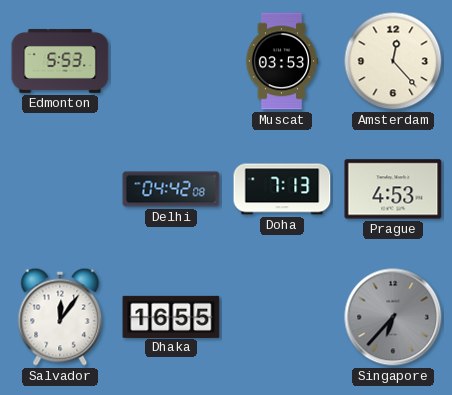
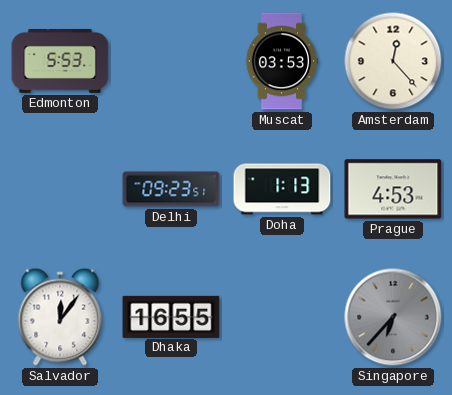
Delhi: 04:42 -> 09:23 (171, 189)
Doha: 7:13 -> 1:13 (282, 189)
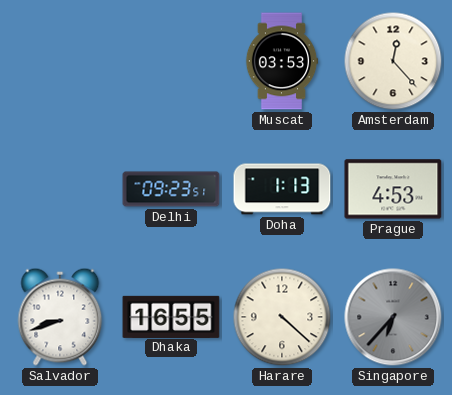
Edmonton: 5:53 -> none (60, 61)
Salvador: 12:06 -> 8:42 (60, 317)
Harare: none -> 4:22 (282, 317)
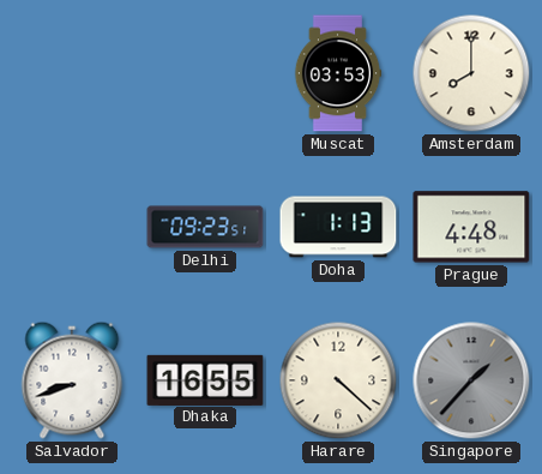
Amsterdam: 12:23 -> 8:00 (471, 73)
Prague: 4:53 -> 4:48 (471, 227)
Singapore: 6:37 -> 1:37 (471, 380)
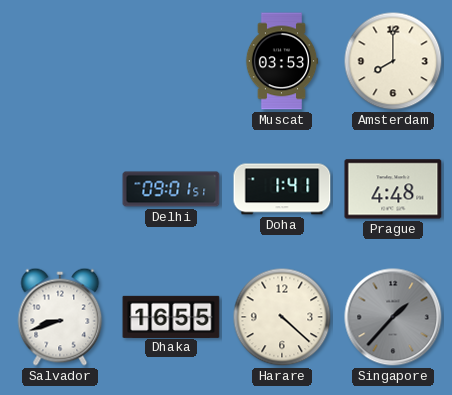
Delhi: 09:23 -> 09:01 (171, 189)
Doha: 1:13 -> 1:41 (282, 189)
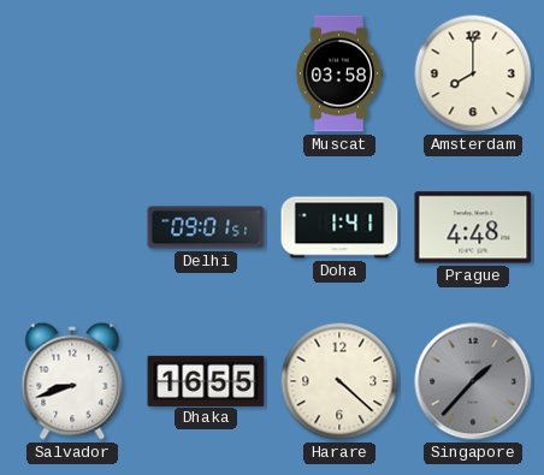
Muscat: 03:53 -> 03:58 (339, 73)
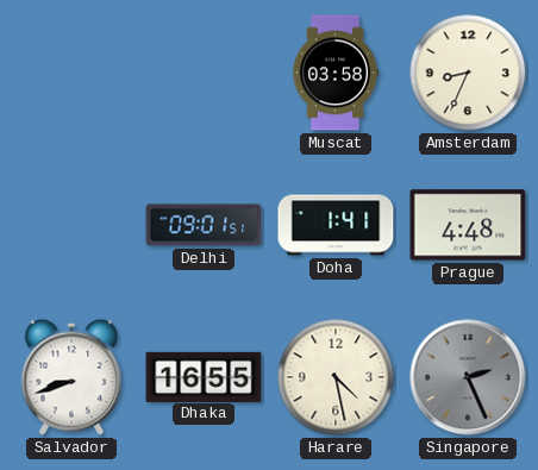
Amsterdam: 8:00 -> 8:34 (468, 73)
Harare: 4:22 -> 4:28 (336, 377)
Singapore: 1:37 -> 2:26 (468, 377)
